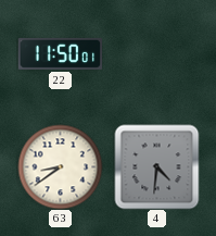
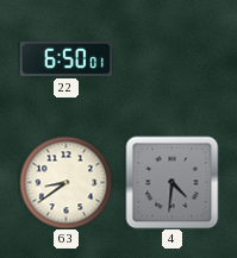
22: 11:50 -> 6:50 (66, 58)
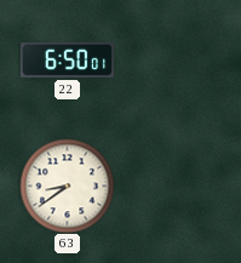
4: 4:31 -> none (171, 182)
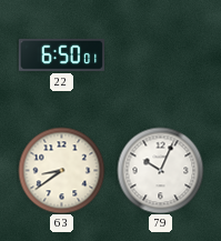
79: none -> 10:04 (160, 170)
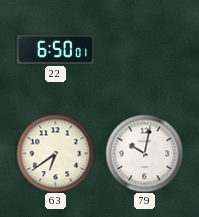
63: 8:39 -> 6:39 (55, 153)
79: 10:04 -> 10:02 (144, 153)
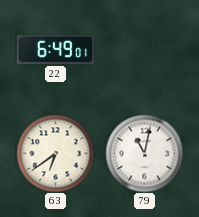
22: 6:50 -> 6:49 (55, 49)
79: 10:02 -> 11:02 (144, 153)
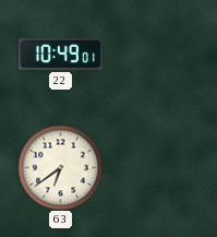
22: 6:49 -> 10:49 (60, 54)
79: 11:02 -> none (144, 153)
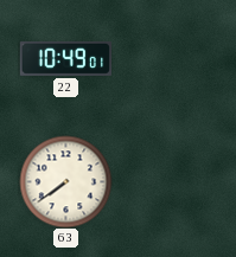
63: 6:39 -> 7:39 (65, 181)
